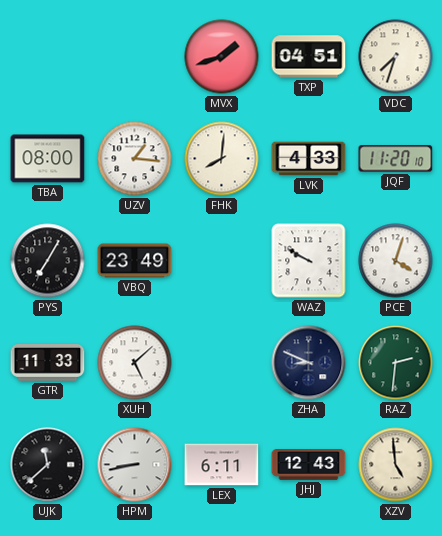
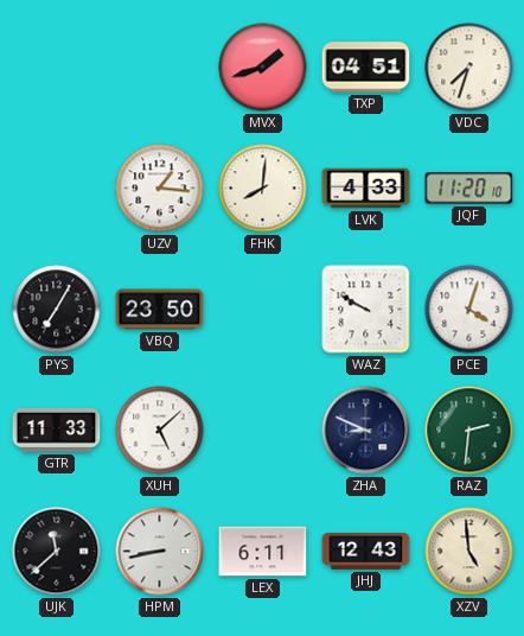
TBA: 08:00 -> none (48, 159)
VBQ: 23:49 -> 23:50 (160, 310)
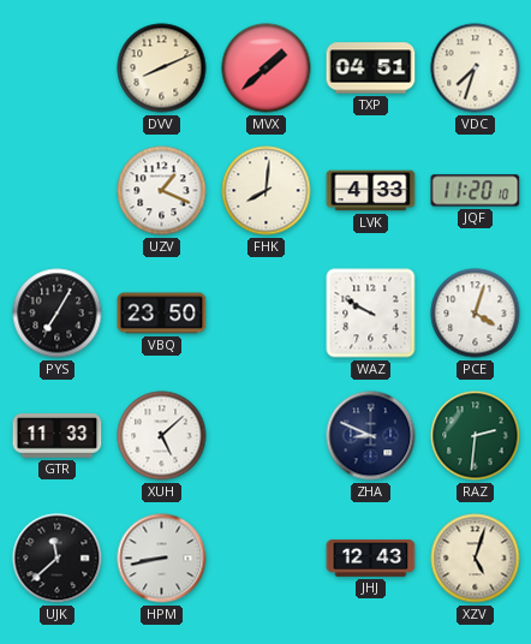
DVV: none -> 8:11 (162, 68)
MVX: 1:42 -> 1:38 (267, 68)
UZV: 1:16 -> 1:19 (162, 191)
LEX: 6:11 -> none (263, 552)
XZV: 4:59 -> 5:03 (476, 559)
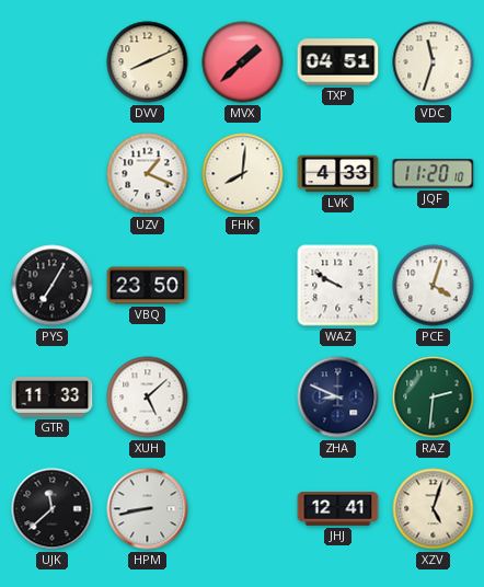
VDC: 7:33 -> 11:33 (434, 62)
JHJ: 12:43 -> 12:41 (338, 509)
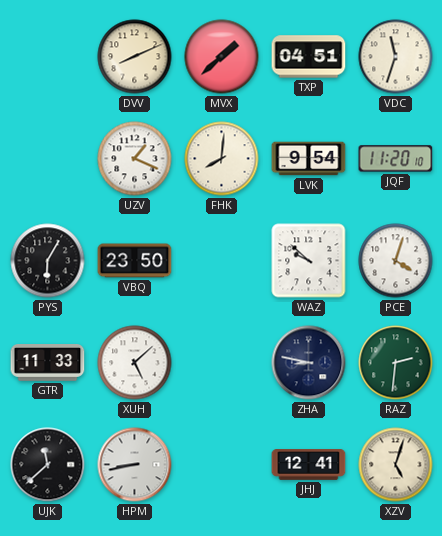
LVK: 4:33 -> 9:54 (309, 159)
PYS: 7:05 -> 6:05 (48, 261)
WAZ: 9:50 -> 9:52 (309, 261)
ZHA: 8:49 -> 8:47 (309, 363)
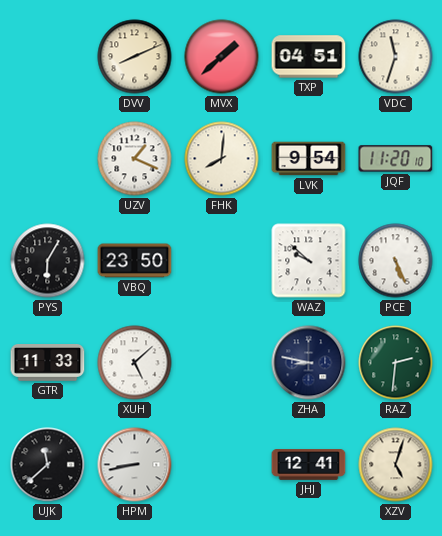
PCE: 4:03 -> 5:26 (396, 261)
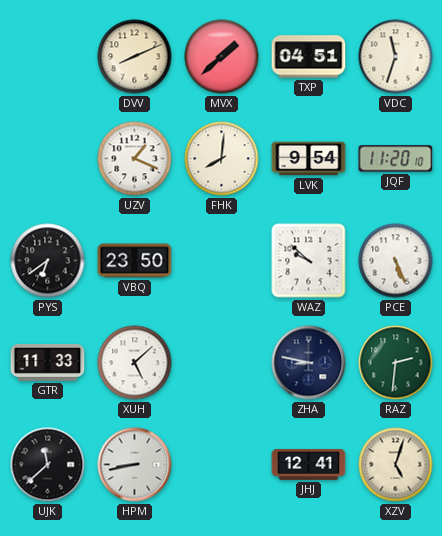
PYS: 6:05 -> 6:39 (48, 261)
